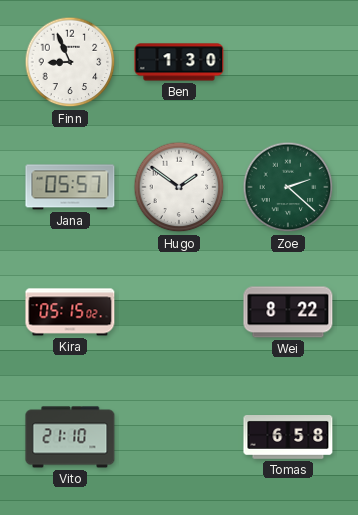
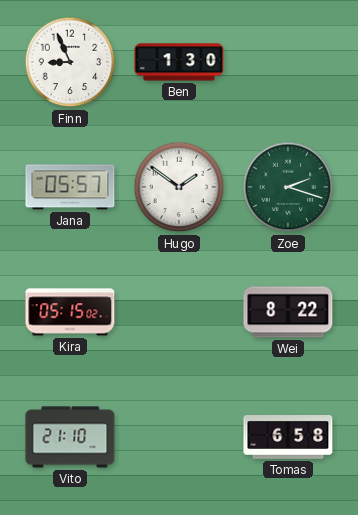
Zoe: 2:22 -> 2:18 (288, 187)
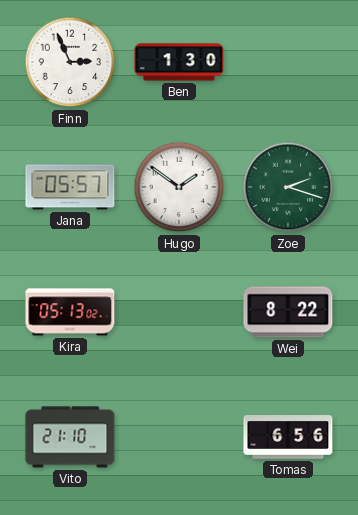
Finn: 8:56 -> 2:56 (70, 62)
Kira: 05:15 -> 05:13 (70, 312)
Tomas: 6:58 -> 6:56 (288, 438)
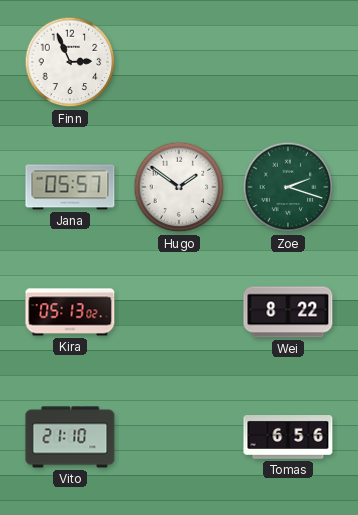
Ben: 1:30 -> none (179, 62)
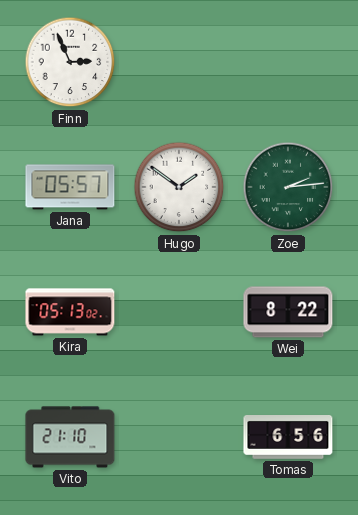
Zoe: 2:18 -> 2:14 (288, 187)
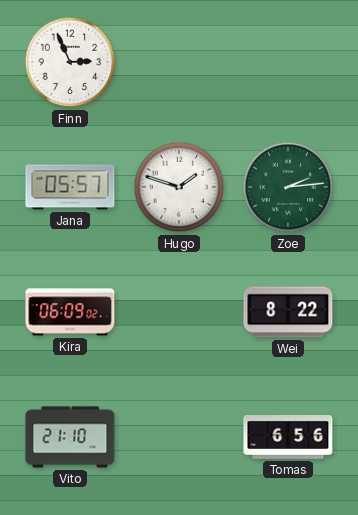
Hugo: 1:51 -> 1:48 (179, 187)
Kira: 05:13 -> 06:09 (70, 312)
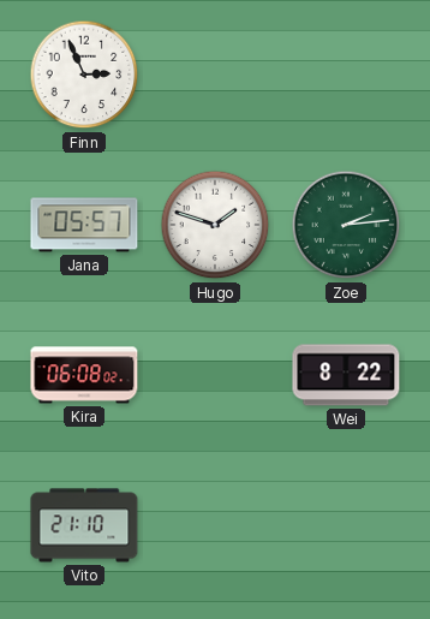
Kira: 06:09 -> 06:08 (84, 375)
Tomas: 6:56 -> none (288, 438)
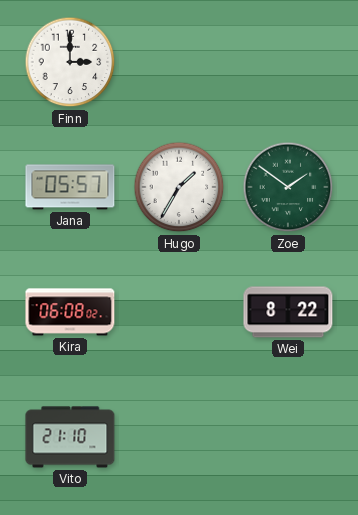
Finn: 2:56 -> 3:00 (70, 62)
Hugo: 1:48 -> 1:35 (179, 187)
Zoe: 2:14 -> 1:51 (288, 187)
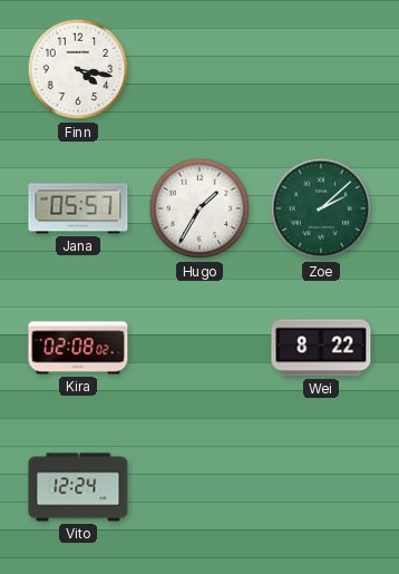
Finn: 3:00 -> 4:17 (78, 69)
Zoe: 1:51 -> 2:08 (321, 208)
Kira: 06:08 -> 02:08 (78, 348)
Vito: 21:10 -> 12:24 (78, 487)
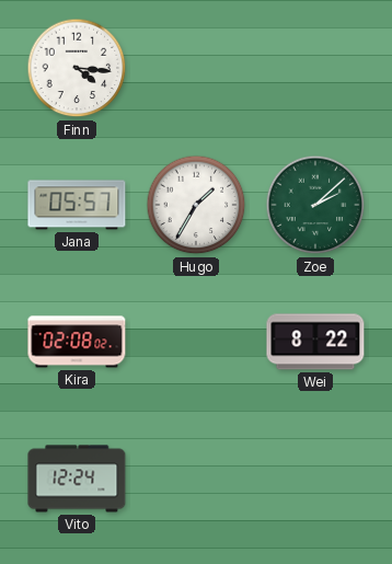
Finn: 4:17 -> 4:16 (77, 68)
